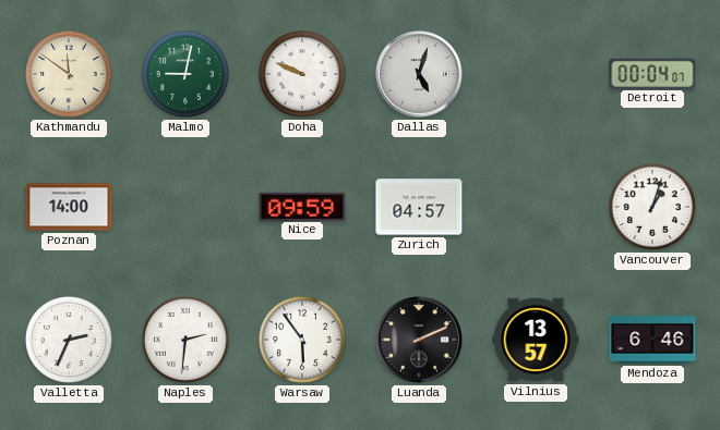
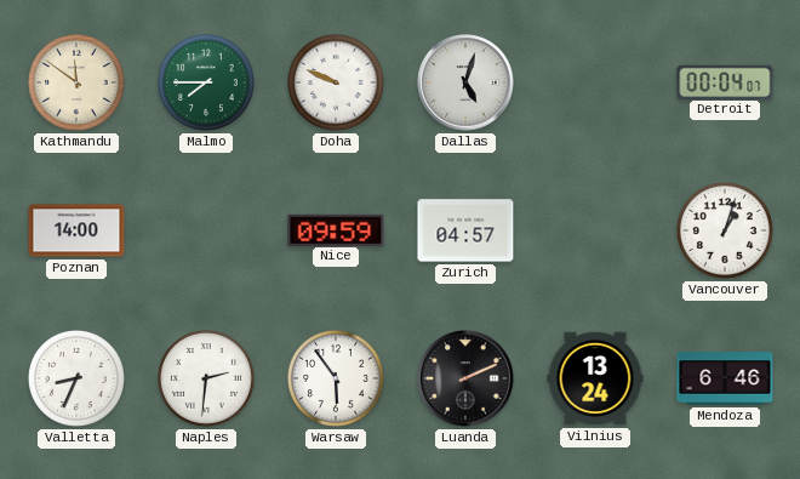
Malmo: 9:02 -> 7:45 (206, 82)
Valletta: 2:34 -> 8:34 (76, 378)
Vilnius: 13:57 -> 13:24 (595, 378)
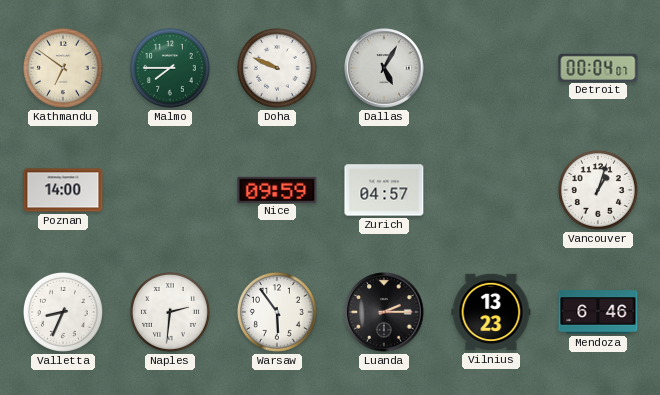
Kathmandu: 11:51 -> 6:51 (63, 68)
Dallas: 5:03 -> 5:05 (384, 68)
Luanda: 2:11 -> 2:15 (384, 312)
Vilnius: 13:24 -> 13:23 (491, 312)
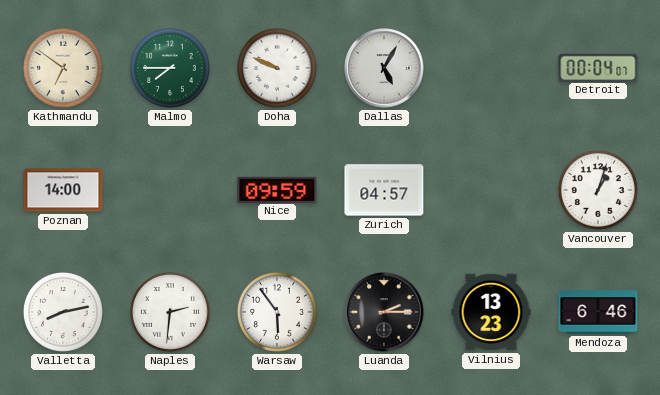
Valletta: 8:34 -> 8:13 (63, 312)
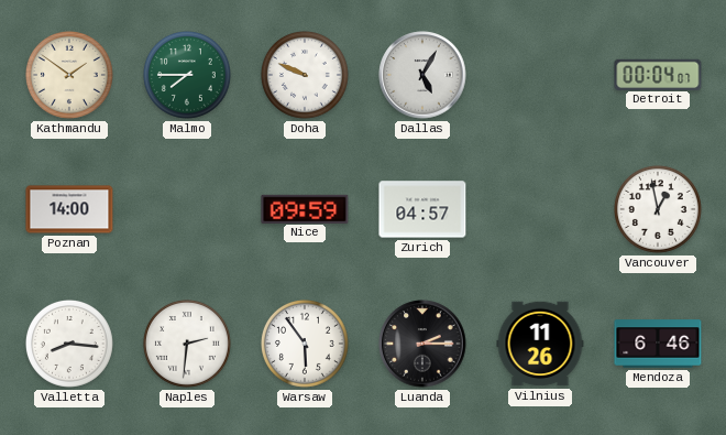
Kathmandu: 6:51 -> 1:51 (69, 75)
Vancouver: 1:03 -> 12:58 (658, 209)
Valletta: 8:13 -> 8:16 (69, 344)
Vilnius: 13:23 -> 11:26 (540, 344)
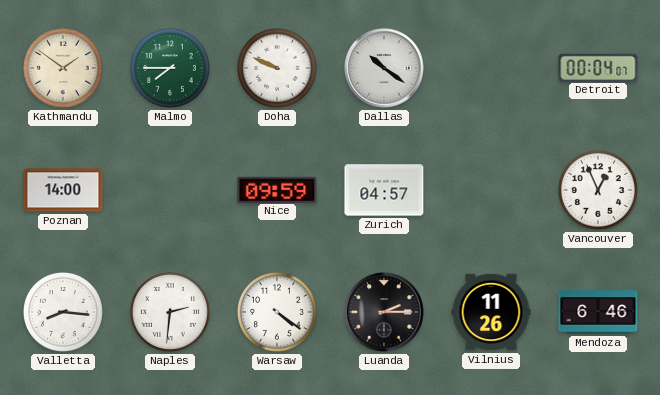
Dallas: 5:05 -> 10:21 (384, 68)
Vancouver: 12:58 -> 12:56 (598, 190)
Warsaw: 5:54 -> 4:21 (277, 312)
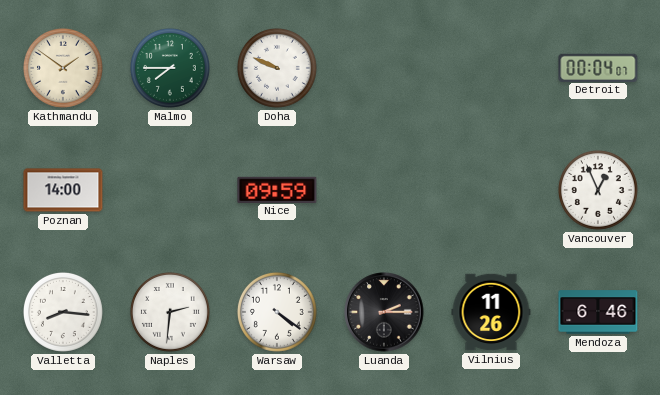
Dallas: 10:21 -> none (384, 68)
Zurich: 04:57 -> none (384, 190)
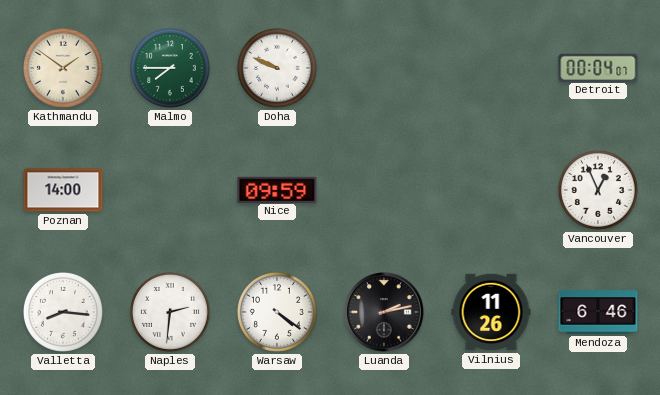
Luanda: 2:15 -> 2:13 (384, 312)
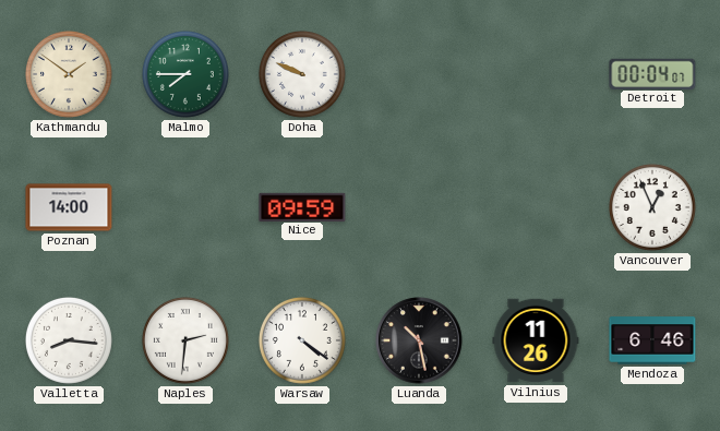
Luanda: 2:13 -> 10:28 (419, 340)
